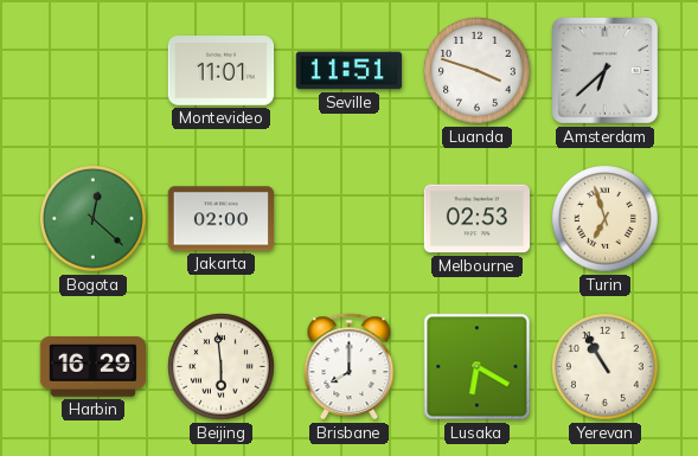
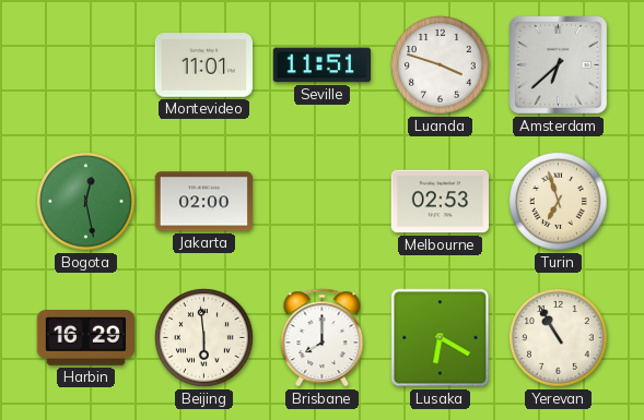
Bogota: 12:22 -> 12:28 (86, 202)
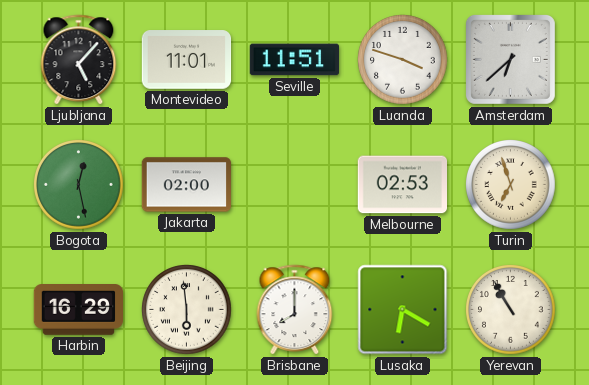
Ljubljana: none -> 5:07 (79, 60)
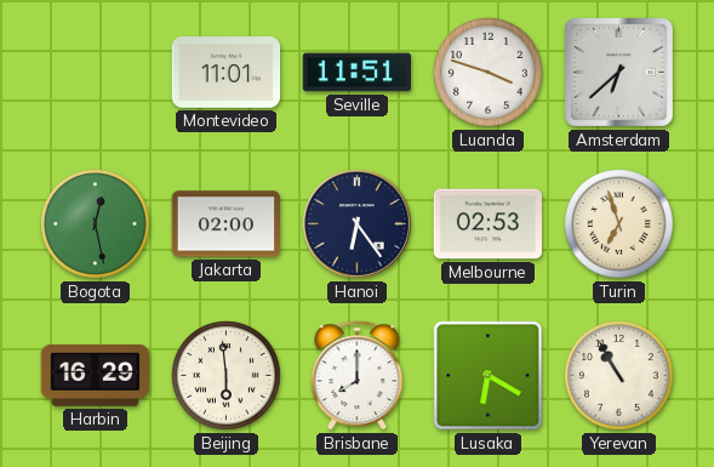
Ljubljana: 5:07 -> none (79, 60)
Hanoi: none -> 6:24 (358, 224)
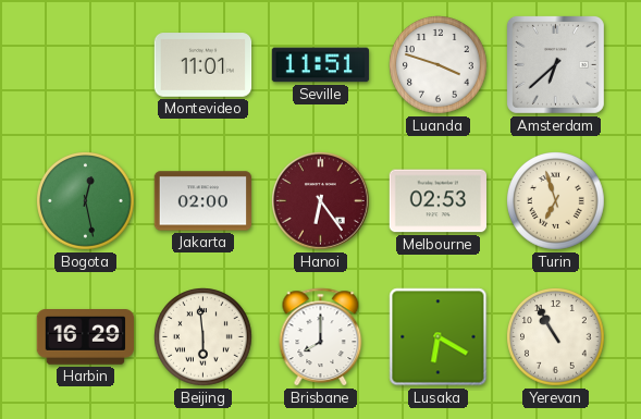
Hanoi dial: navy -> burgundy (321, 201)
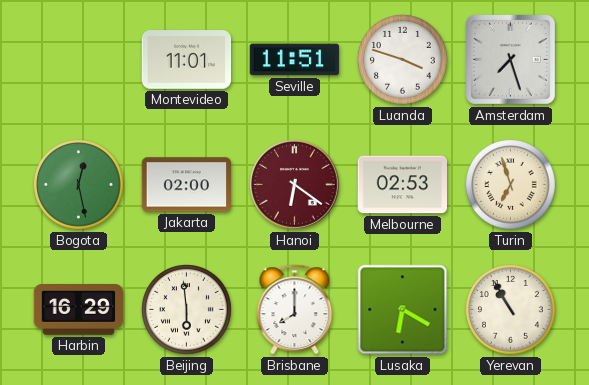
Amsterdam: 6:38 -> 7:27 (510, 59)
Hanoi: 6:24 -> 6:21 (295, 185)
